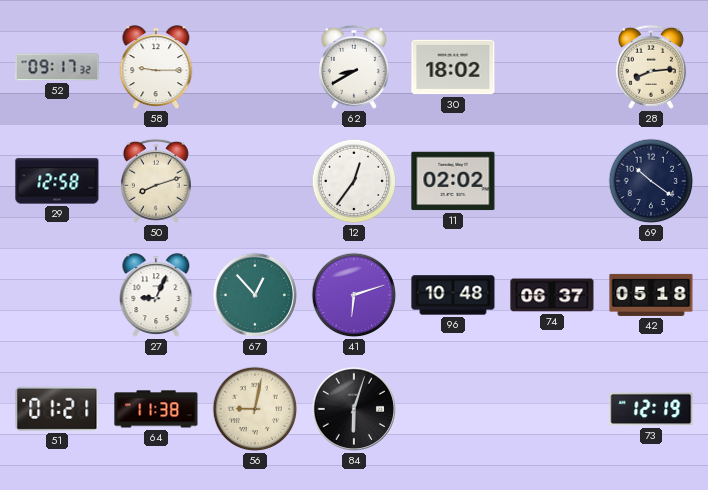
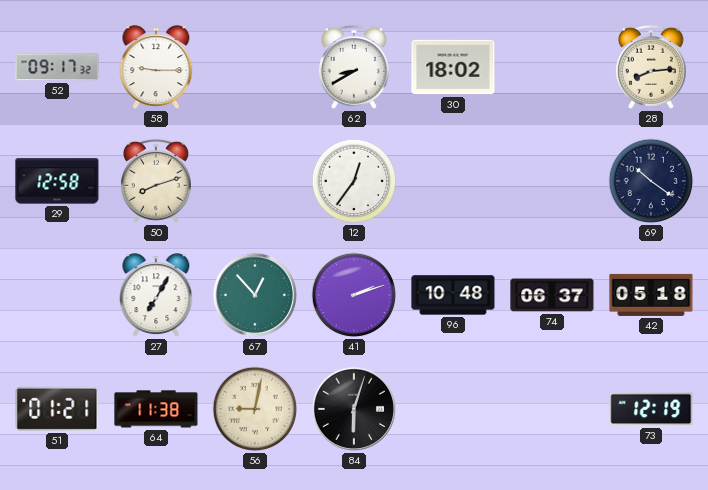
11: 02:02 -> none (453, 181)
27: 9:04 -> 7:05 (156, 296)
41: 6:12 -> 2:12 (354, 295)
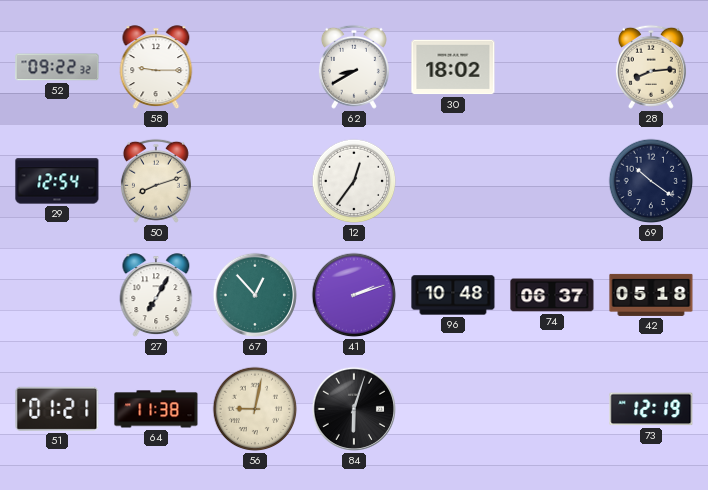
52: 09:17 -> 09:22 (57, 67)
29: 12:58 -> 12:54 (57, 181)
